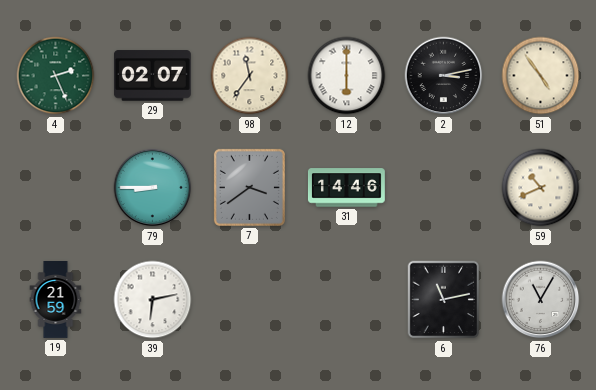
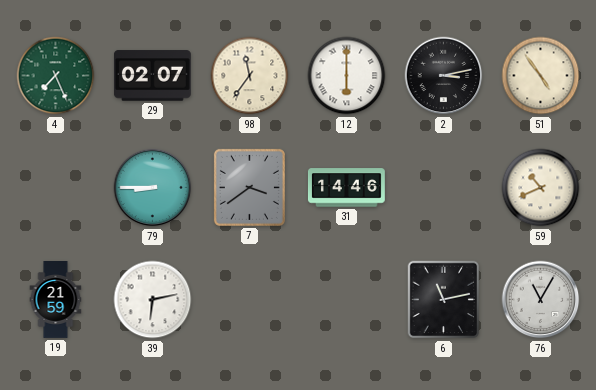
4: 2:26 -> 7:26 (56, 76)
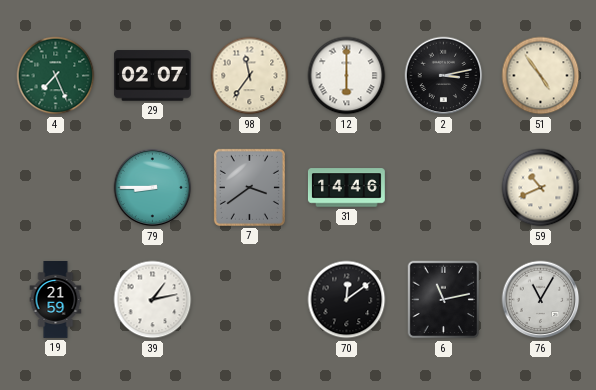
39: 6:13 -> 1:13 (153, 300)
70: none -> 12:09 (347, 300)
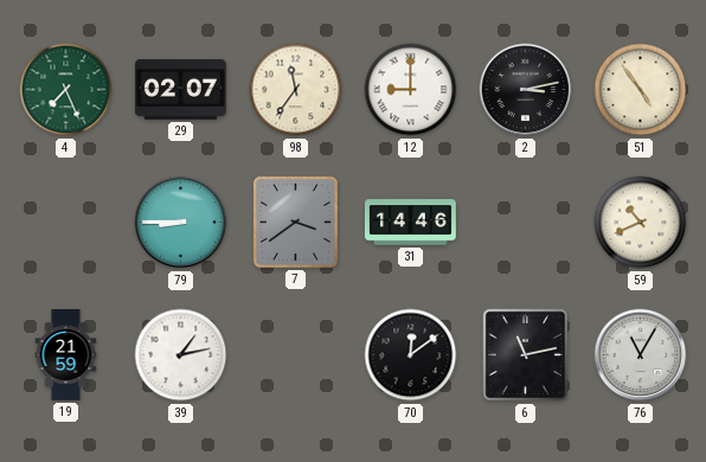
12: 6:00 -> 9:00 (411, 90)
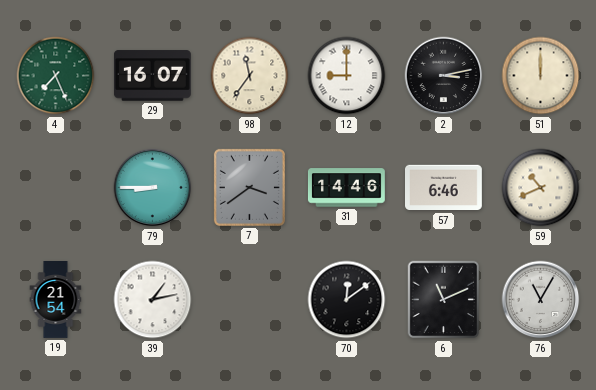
29: 02:07 -> 16:07 (152, 76)
51: 4:54 -> 12:00 (541, 76)
57: none -> 6:46 (444, 188)
19: 21:59 -> 21:54 (56, 300)
6: 11:13 -> 11:11 (444, 300)
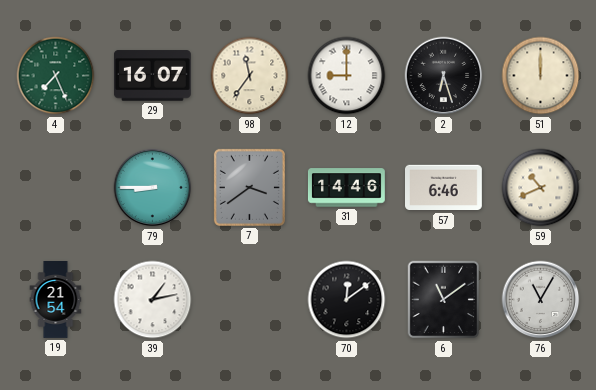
2: 3:13 -> 6:27 (444, 76)
6: 11:11 -> 11:09 (444, 300)
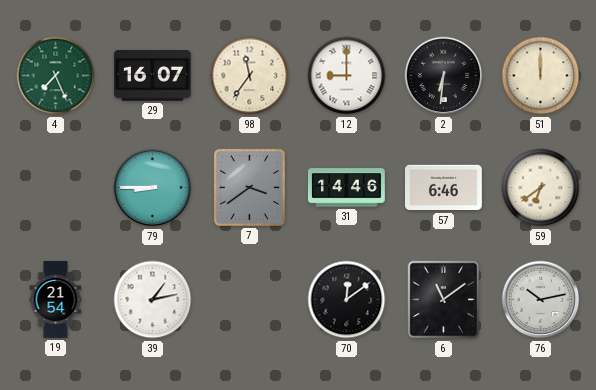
2: 6:27 -> 6:31 (444, 76)
59: 10:41 -> 6:39 (541, 188)
76: 11:05 -> 10:13 (541, 300)
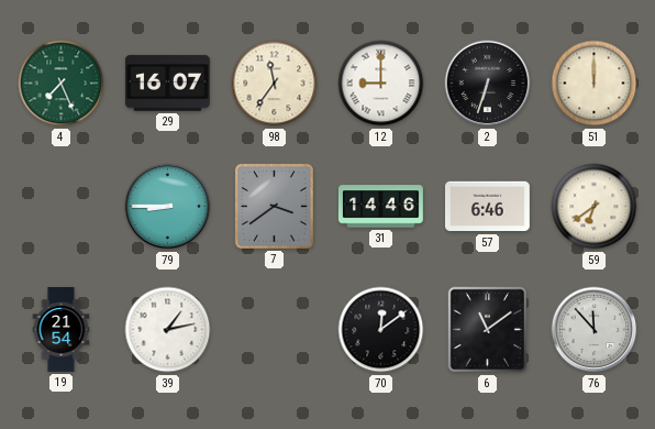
2: 6:31 -> 6:33 (488, 84)
76: 10:13 -> 11:53 (595, 330)
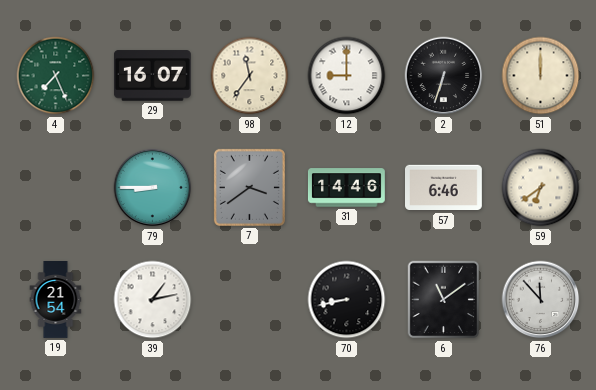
70: 12:09 -> 8:43 (347, 300)
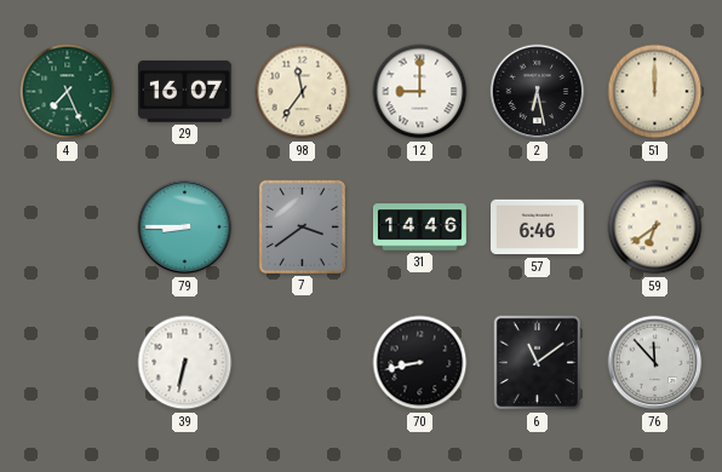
2: 6:33 -> 6:28 (538, 92)
19: 21:54 -> none (56, 300)
39: 1:13 -> 6:32 (185, 363)
